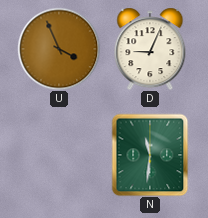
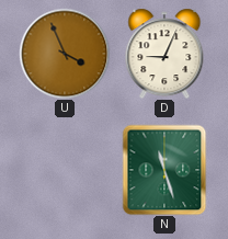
N: 11:31 -> 11:27 (164, 170)
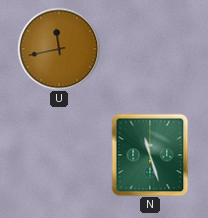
U: 3:56 -> 11:43 (59, 49)
D: 9:04 -> none (164, 54)
